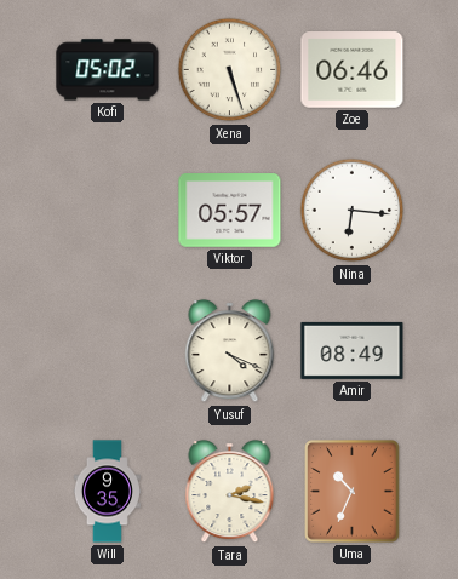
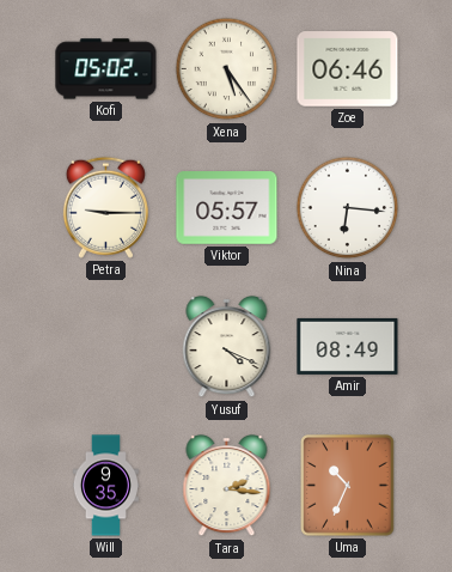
Xena: 5:27 -> 5:24 (227, 69)
Petra: none -> 9:15 (105, 207)
Tara: 2:17 -> 2:16 (227, 487)
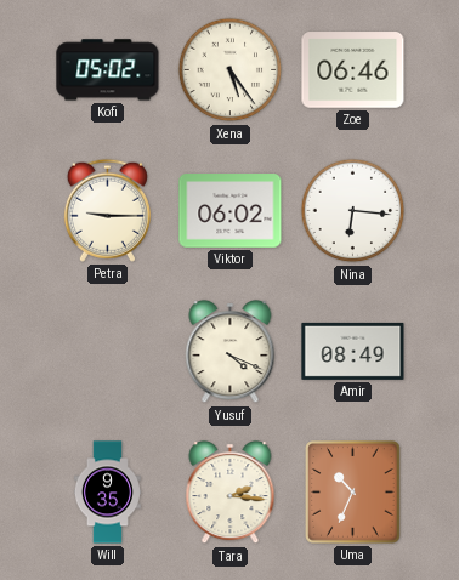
Viktor: 05:57 -> 06:02 (231, 211)
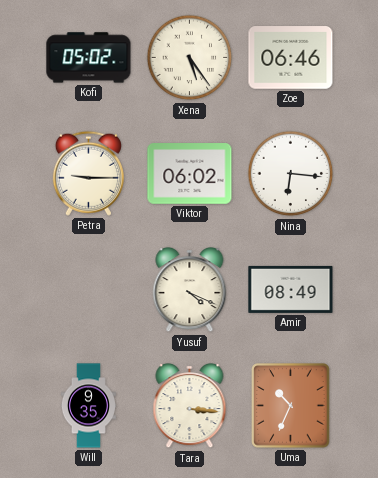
Tara: 2:16 -> 3:16 (190, 407)
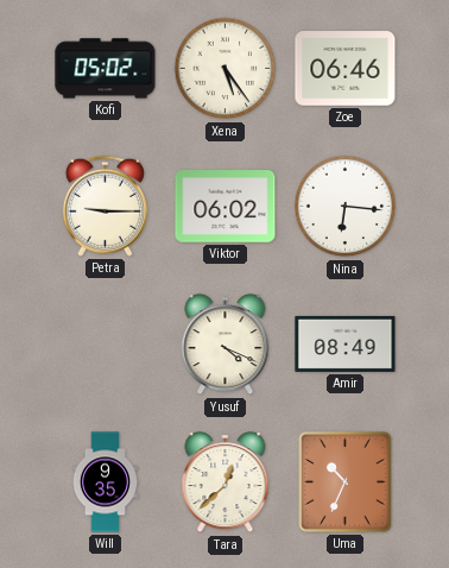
Tara: 3:16 -> 12:38 (226, 484)
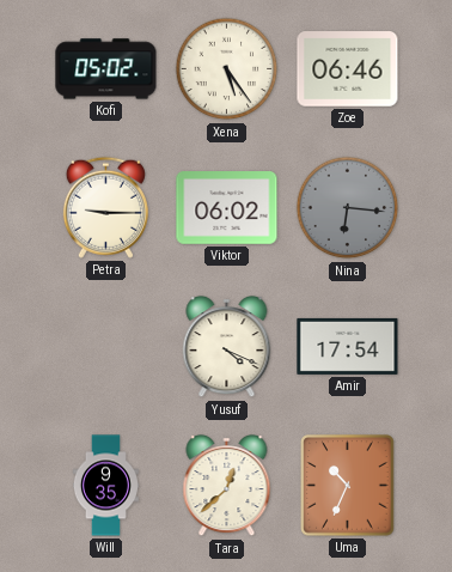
Nina dial: white -> grey (348, 208)
Amir: 08:49 -> 17:54 (348, 346)
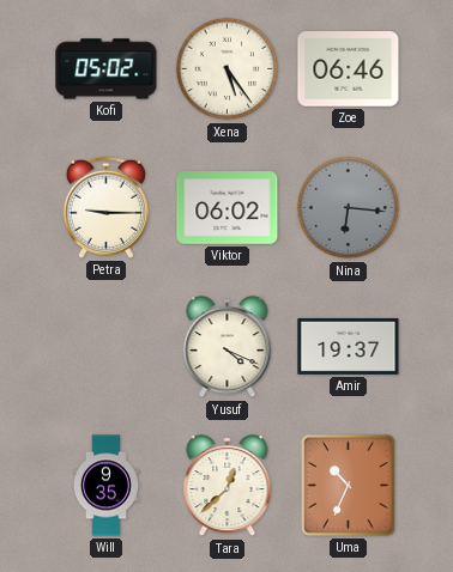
Amir: 17:54 -> 19:37 (349, 346)
